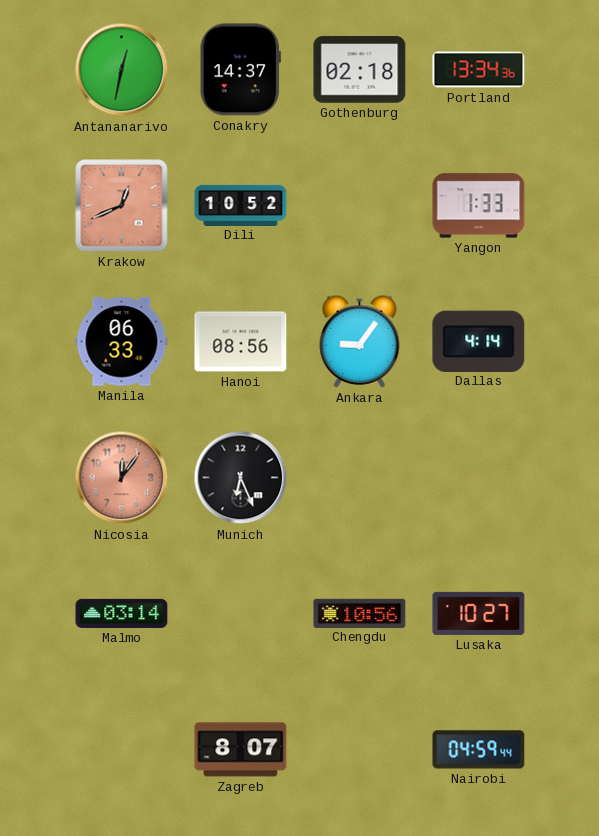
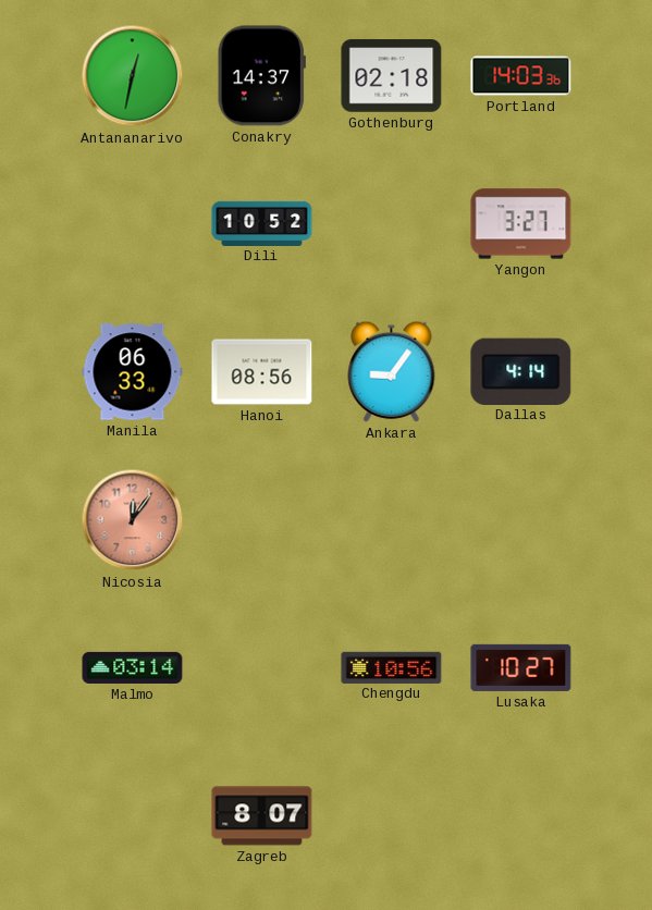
Portland: 13:34 -> 14:03 (521, 76)
Krakow: 12:41 -> none (122, 206)
Yangon: 1:33 -> 3:27 (521, 224)
Munich: 6:26 -> none (241, 478)
Nairobi: 04:59 -> none (479, 750)
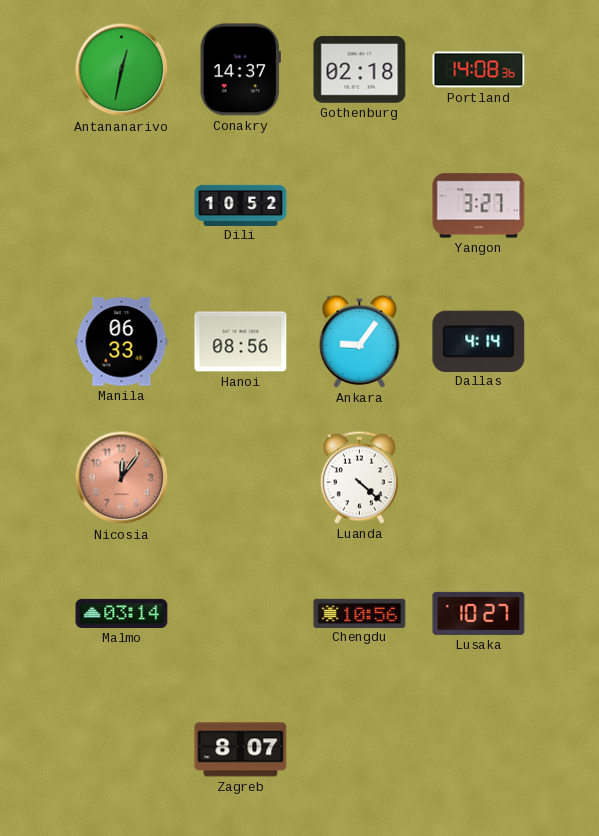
Portland: 14:03 -> 14:08 (479, 70)
Luanda: none -> 4:22 (359, 477)
